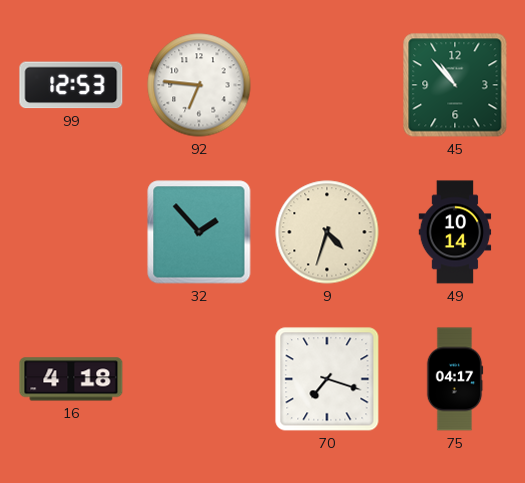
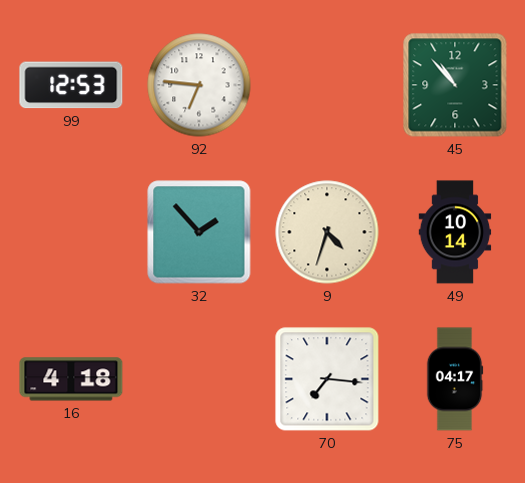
70: 7:18 -> 7:16 (327, 379)
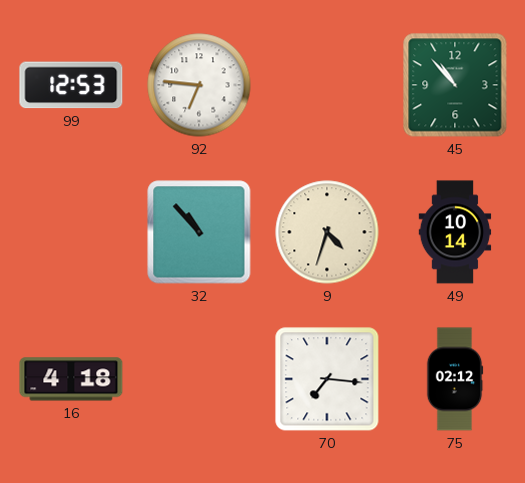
32: 1:53 -> 10:53 (199, 232)
75: 04:17 -> 02:12 (455, 379)
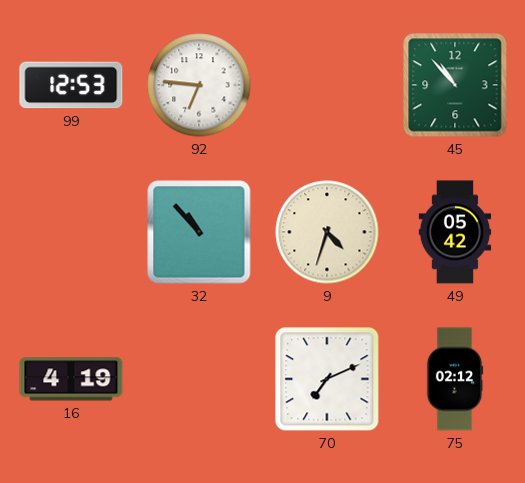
49: 10:14 -> 05:42 (455, 232)
16: 4:18 -> 4:19 (71, 379)
70: 7:16 -> 7:11 (327, 379)
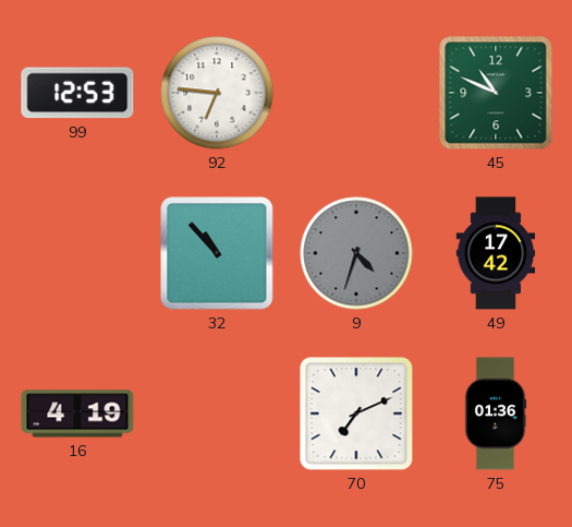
45: 10:53 -> 10:49 (496, 93)
9 dial: cream -> grey (356, 253)
49: 05:42 -> 17:42 (496, 253)
75: 02:12 -> 01:36 (496, 414)
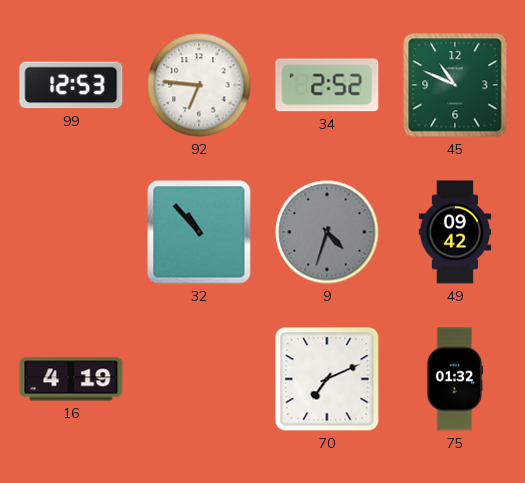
34: none -> 2:52 (327, 85)
49: 17:42 -> 09:42 (455, 232)
75: 01:36 -> 01:32 (455, 379)
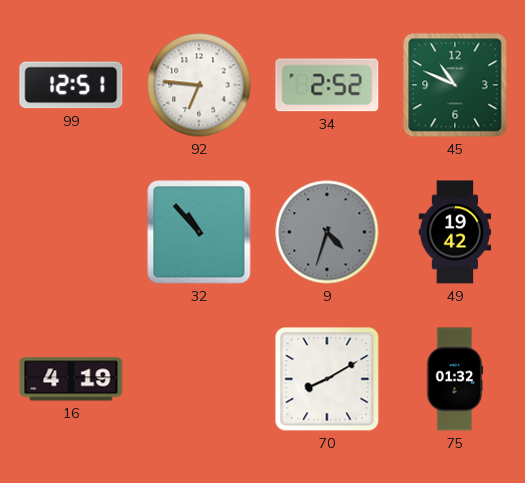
99: 12:53 -> 12:51 (71, 85)
49: 09:42 -> 19:42 (455, 232)
70: 7:11 -> 8:10 (327, 379)
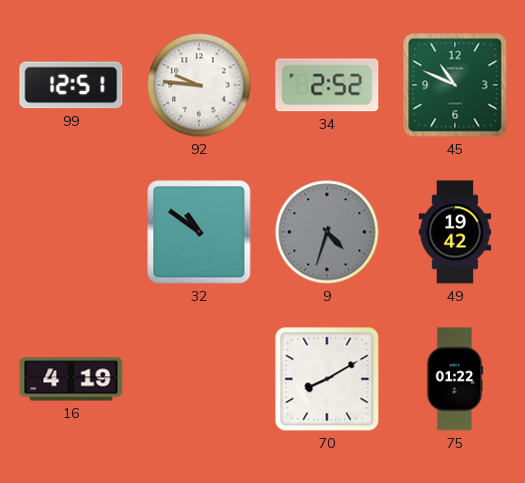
92: 6:46 -> 9:46 (199, 85)
32: 10:53 -> 10:51 (199, 232)
75: 01:32 -> 01:22 (455, 379)
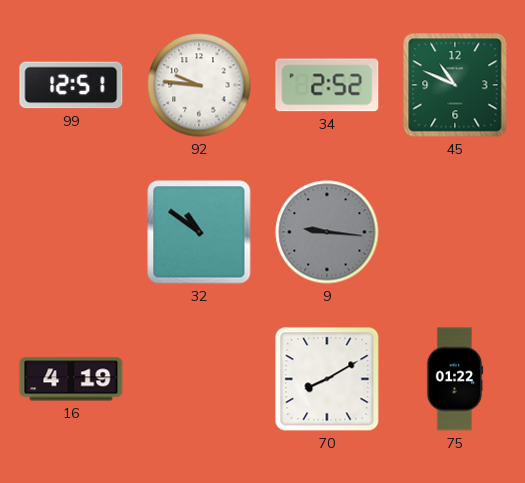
9: 4:33 -> 9:16 (327, 232)
49: 19:42 -> none (455, 232)
